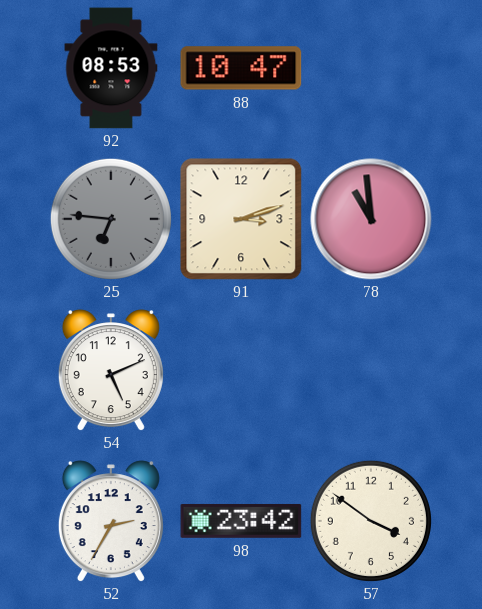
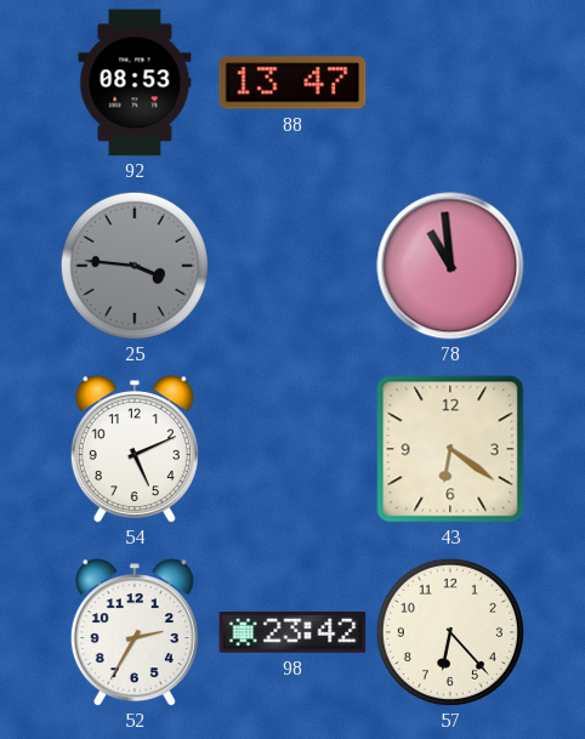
88: 10:47 -> 13:47 (292, 83)
25: 6:46 -> 3:46 (135, 266)
91: 3:12 -> none (241, 219)
43: none -> 6:21 (450, 449)
57: 3:51 -> 6:23 (450, 632)
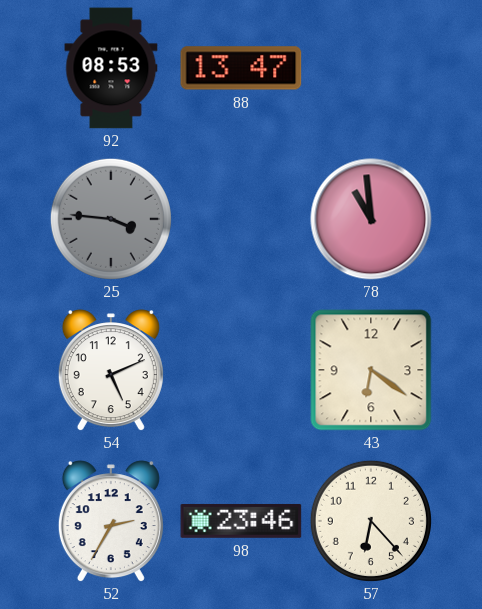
98: 23:42 -> 23:46 (241, 521)
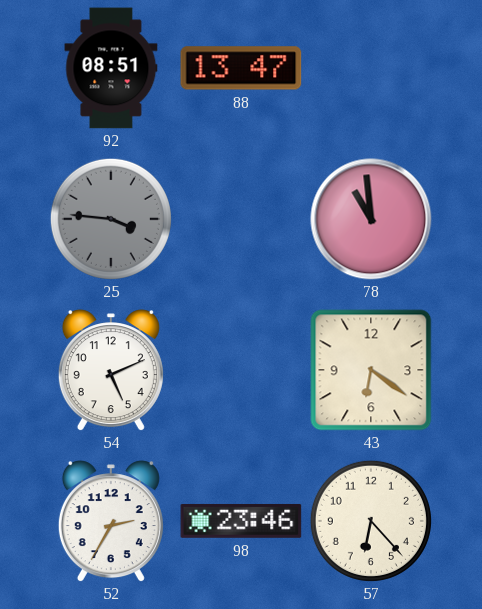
92: 08:53 -> 08:51 (111, 68)
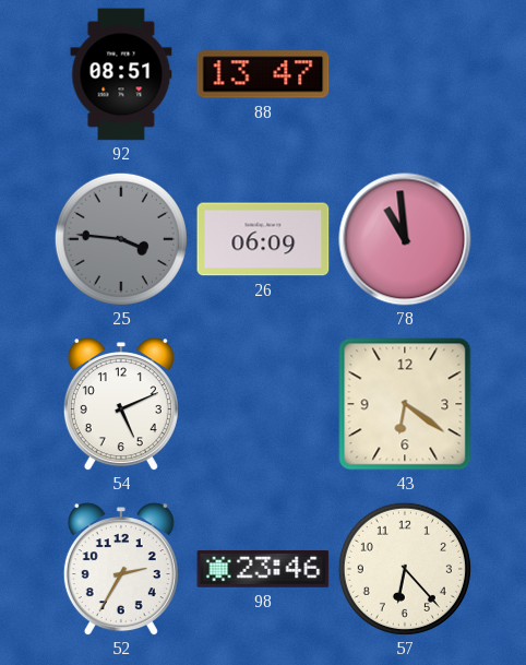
26: none -> 06:09 (263, 239)
